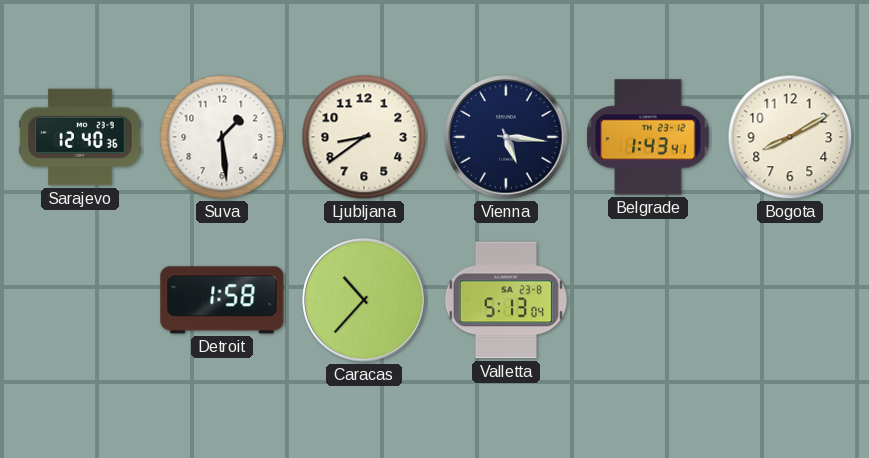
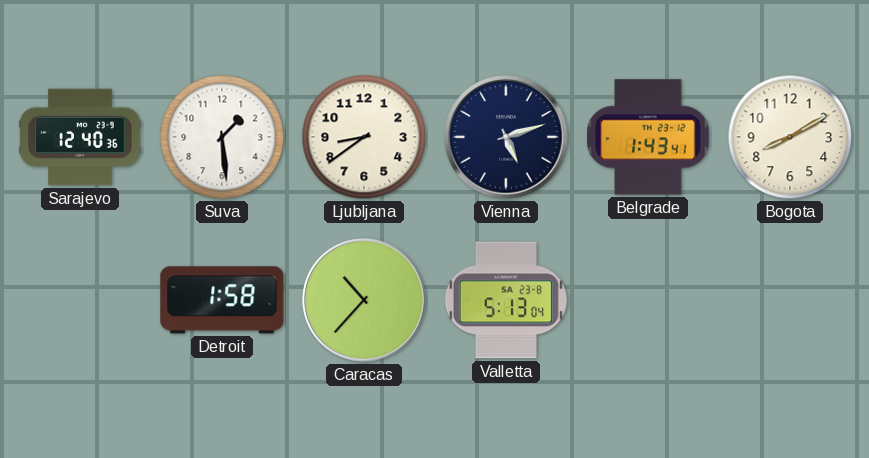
Vienna: 5:16 -> 5:12 (506, 137)
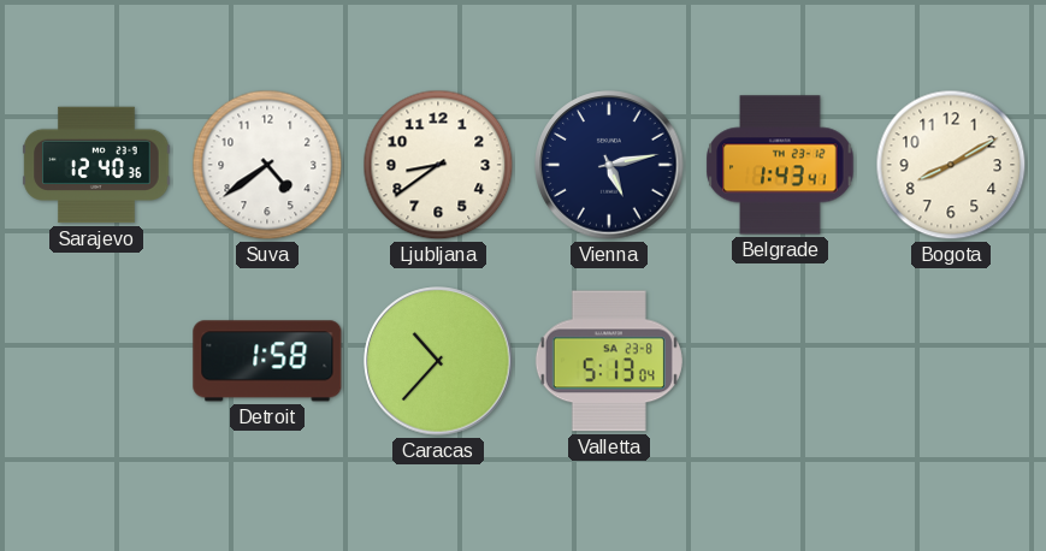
Suva: 1:29 -> 4:39 (267, 165)
Vienna: 5:12 -> 5:13 (609, 165)
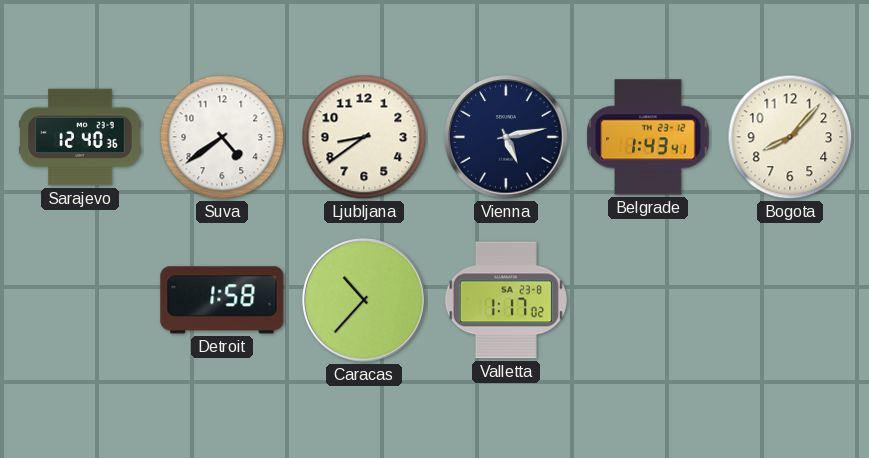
Bogota: 8:10 -> 8:07 (790, 137)
Valletta: 5:13 -> 1:17 (506, 300)
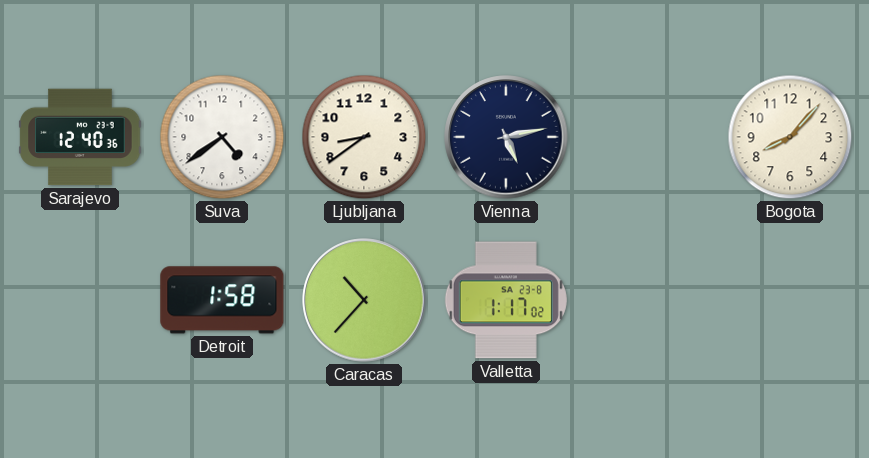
Belgrade: 1:43 -> none (648, 137)
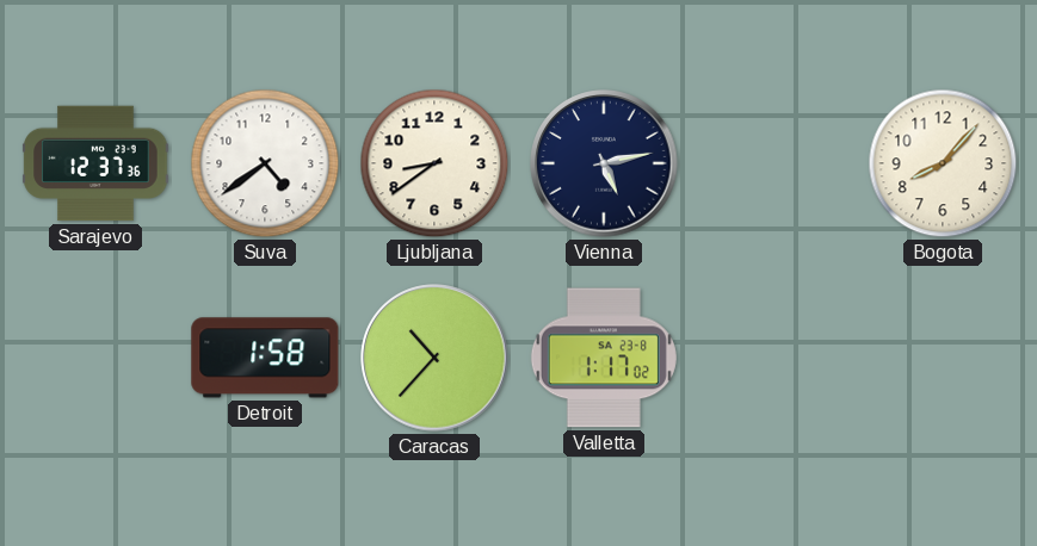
Sarajevo: 12:40 -> 12:37 (95, 163)
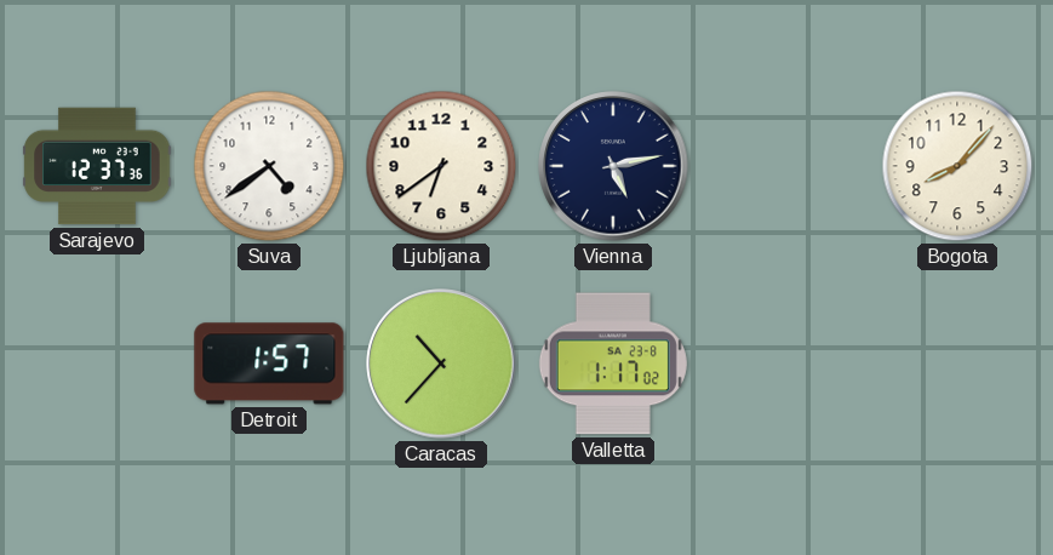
Ljubljana: 8:39 -> 6:39 (441, 166)
Detroit: 1:58 -> 1:57 (269, 364)
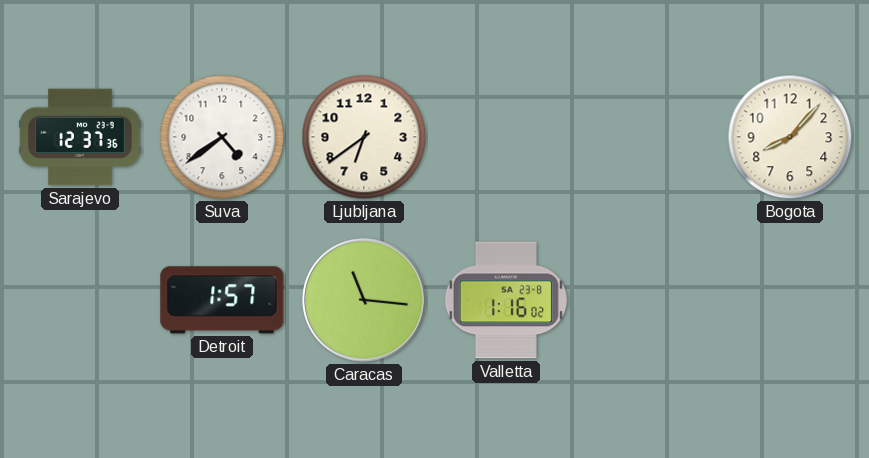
Vienna: 5:13 -> none (613, 166)
Caracas: 10:37 -> 11:16 (364, 300)
Valletta: 1:17 -> 1:16 (506, 300)
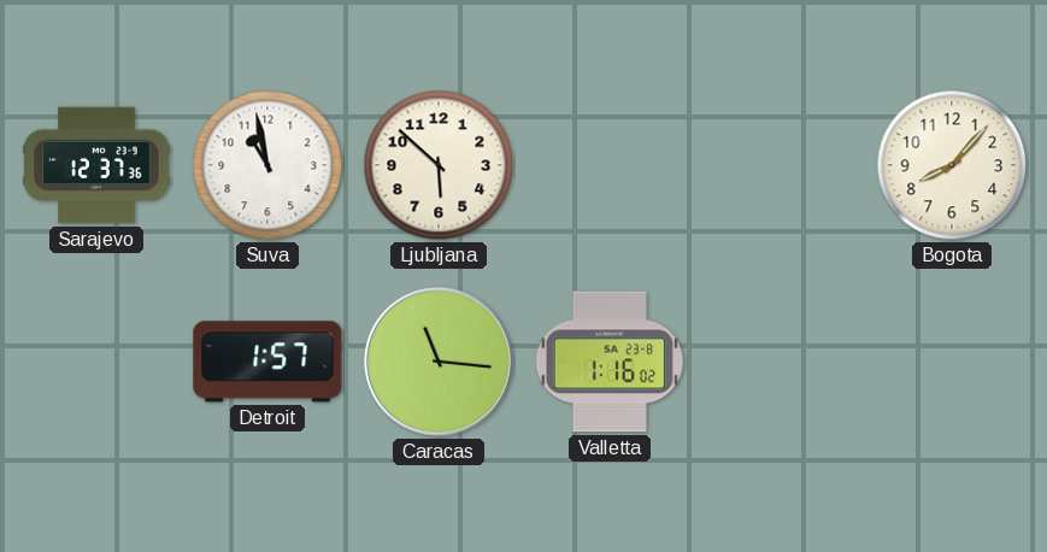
Suva: 4:39 -> 10:58 (267, 165)
Ljubljana: 6:39 -> 5:52 (439, 165)
